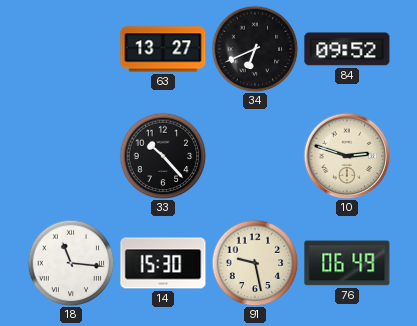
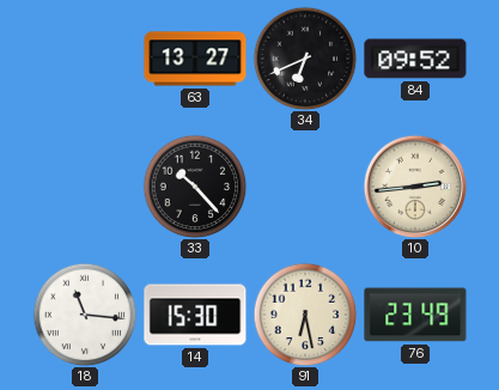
10: 2:48 -> 2:44 (415, 187)
91: 9:28 -> 6:28 (305, 315)
76: 06:49 -> 23:49 (415, 315)
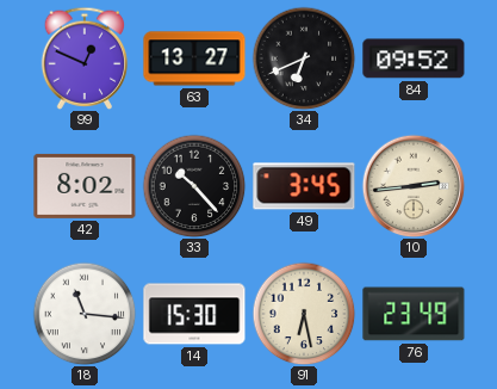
99: none -> 12:49 (85, 58)
42: none -> 8:02 (85, 186)
49: none -> 3:45 (304, 186)
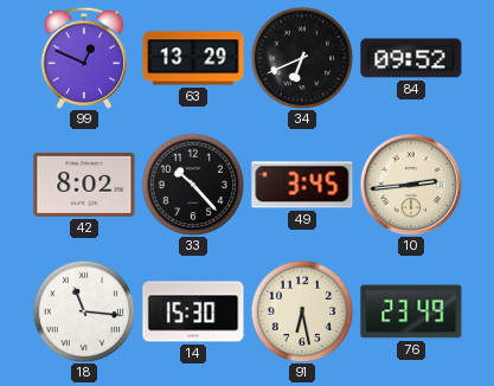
63: 13:27 -> 13:29 (193, 58)
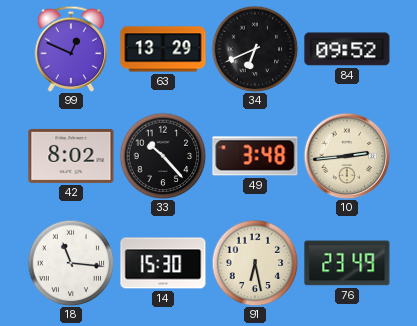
49: 3:45 -> 3:48 (255, 156)
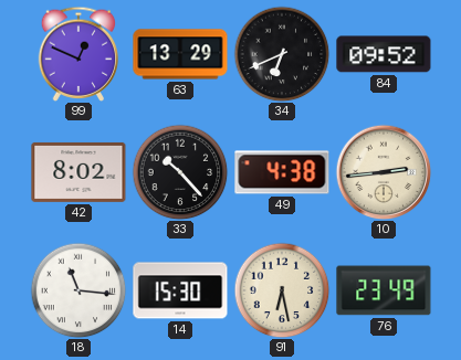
49: 3:48 -> 4:38 (282, 172)
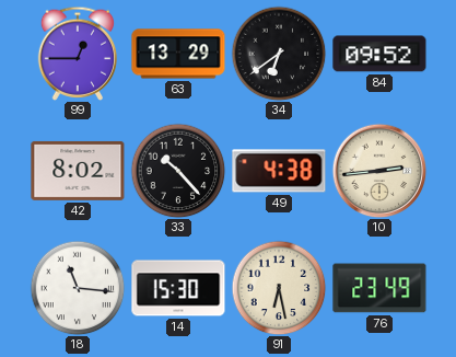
99: 12:49 -> 12:45 (78, 54)
34: 6:41 -> 6:39 (279, 54)
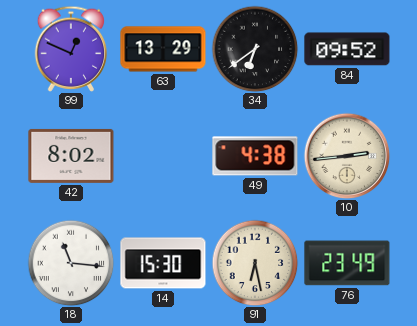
99: 12:45 -> 12:49 (71, 49)
33: 10:23 -> none (178, 171)
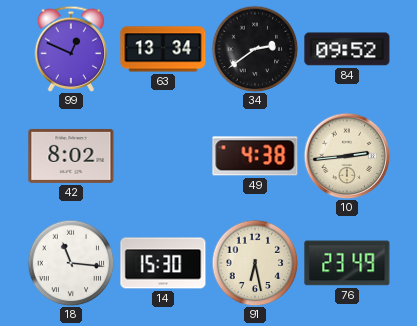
63: 13:29 -> 13:34 (163, 49)
34: 6:39 -> 2:39 (255, 49)
